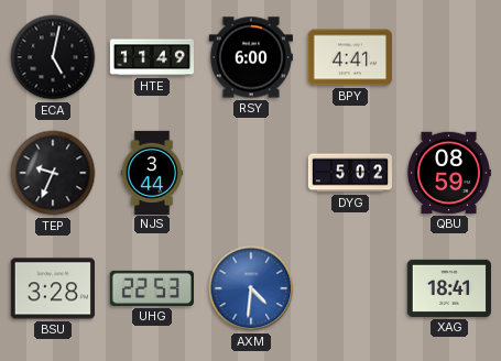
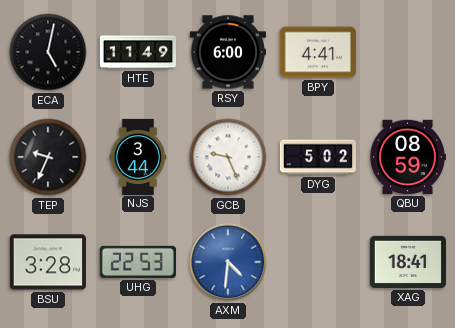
GCB: none -> 9:26 (228, 157)
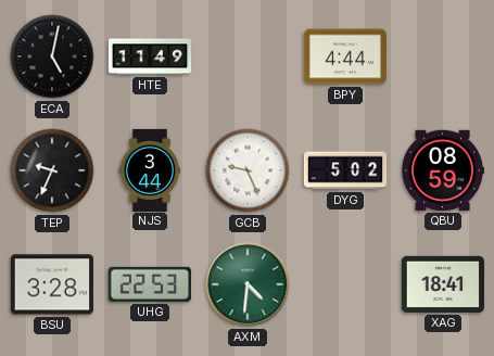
RSY: 6:00 -> none (228, 52)
BPY: 4:41 -> 4:44 (345, 56)
AXM dial: blue -> green (248, 284)
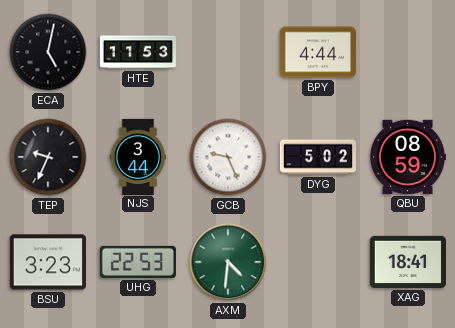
HTE: 11:49 -> 11:53 (137, 52)
BSU: 3:28 -> 3:23 (48, 262)
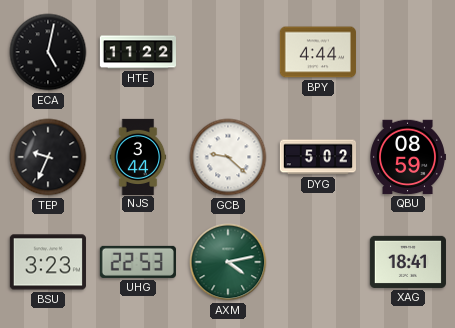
HTE: 11:53 -> 11:22 (137, 52)
GCB: 9:26 -> 9:22 (228, 157)
AXM: 4:31 -> 4:13 (228, 262)
